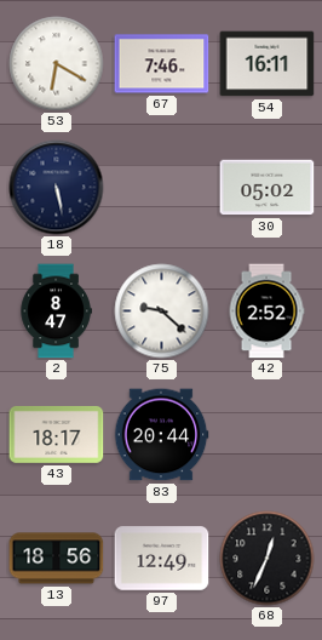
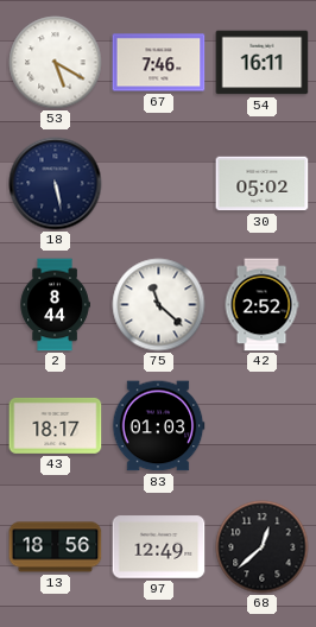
53: 6:20 -> 5:20 (56, 63)
2: 8:47 -> 8:44 (55, 305)
75: 9:22 -> 11:22 (159, 305)
83: 20:44 -> 01:03 (158, 426)
68: 12:34 -> 12:38 (263, 547)
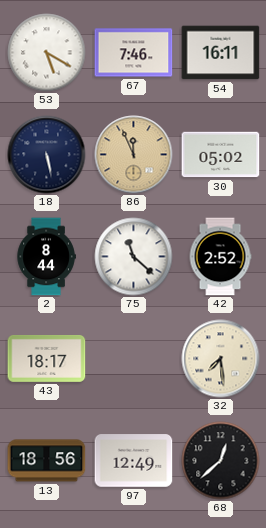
86: none -> 11:56 (134, 155)
83: 01:03 -> none (158, 426)
32: none -> 7:29 (221, 359)
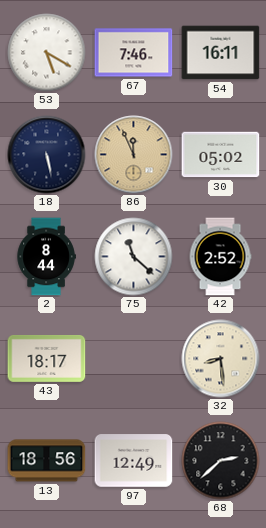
32: 7:29 -> 8:29 (221, 359)
68: 12:38 -> 2:38 (221, 461)
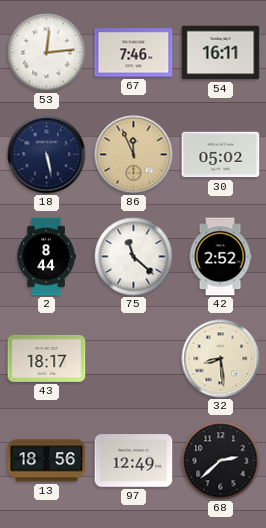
53: 5:20 -> 12:14 (47, 53)
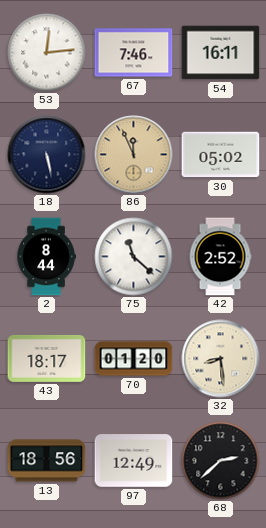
70: none -> 01:20 (134, 359)
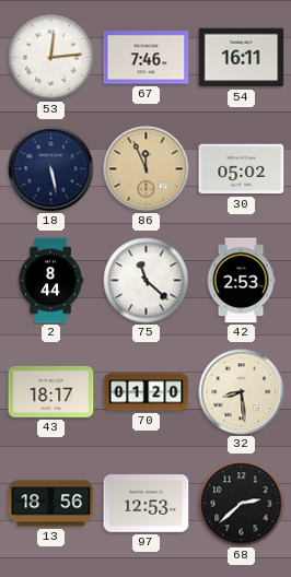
42: 2:52 -> 2:53 (241, 281)
97: 12:49 -> 12:53 (147, 504)
